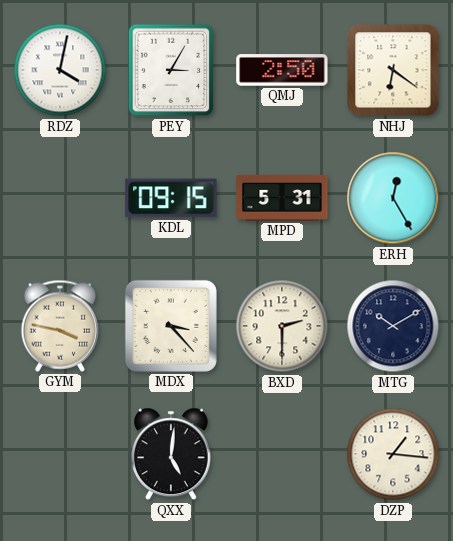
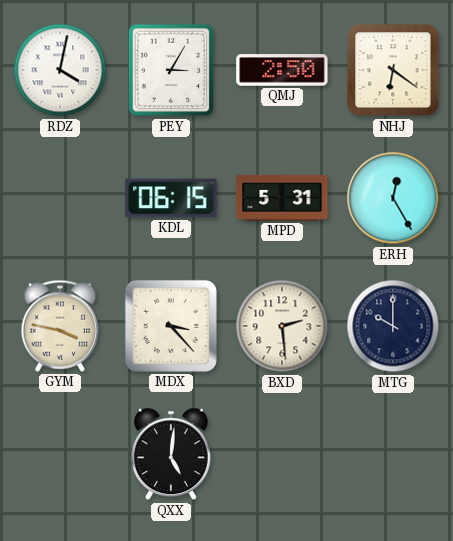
KDL: 09:15 -> 06:15 (171, 198)
BXD: 2:30 -> 2:29 (282, 326)
MTG: 10:10 -> 10:00 (393, 326)
DZP: 1:16 -> none (393, 454)
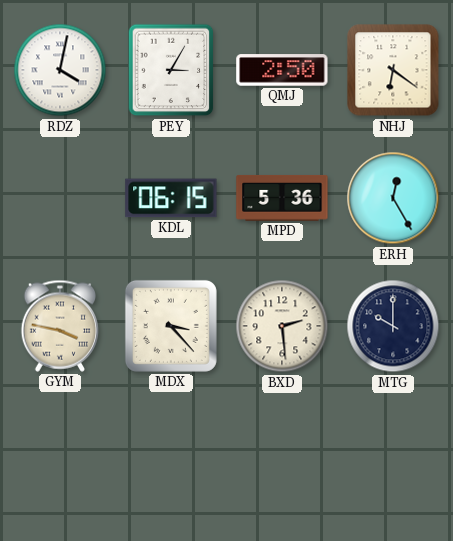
MPD: 5:31 -> 5:36 (282, 198)
QXX: 5:01 -> none (172, 454)
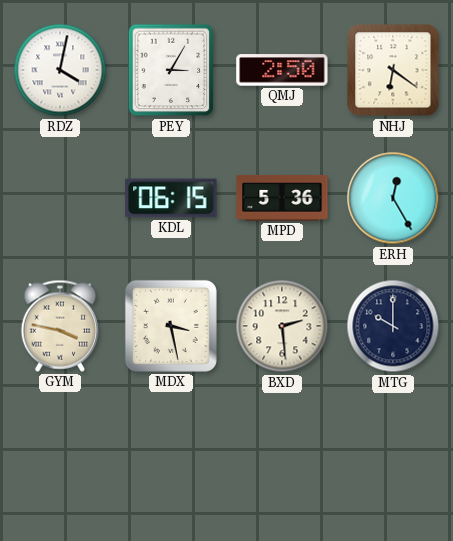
MDX: 3:23 -> 3:28 (171, 326)
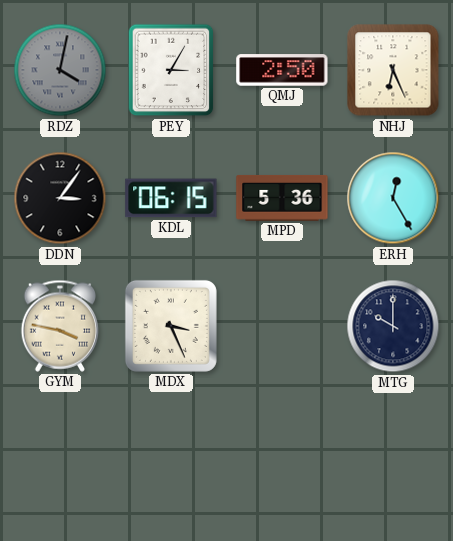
RDZ dial: white -> grey (60, 70)
NHJ: 6:21 -> 6:26 (393, 70)
DDN: none -> 3:06 (60, 198)
MDX: 3:28 -> 3:26 (171, 326)
BXD: 2:29 -> none (282, 326)
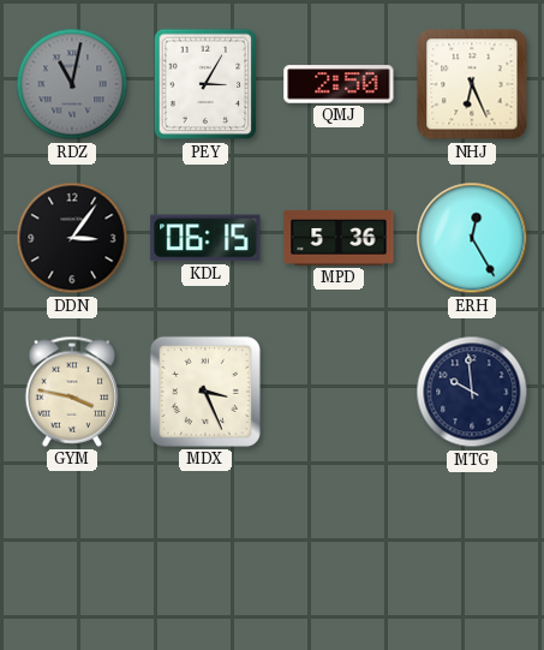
RDZ: 4:02 -> 11:02 (72, 84)
MTG: 10:00 -> 9:59 (472, 392)
